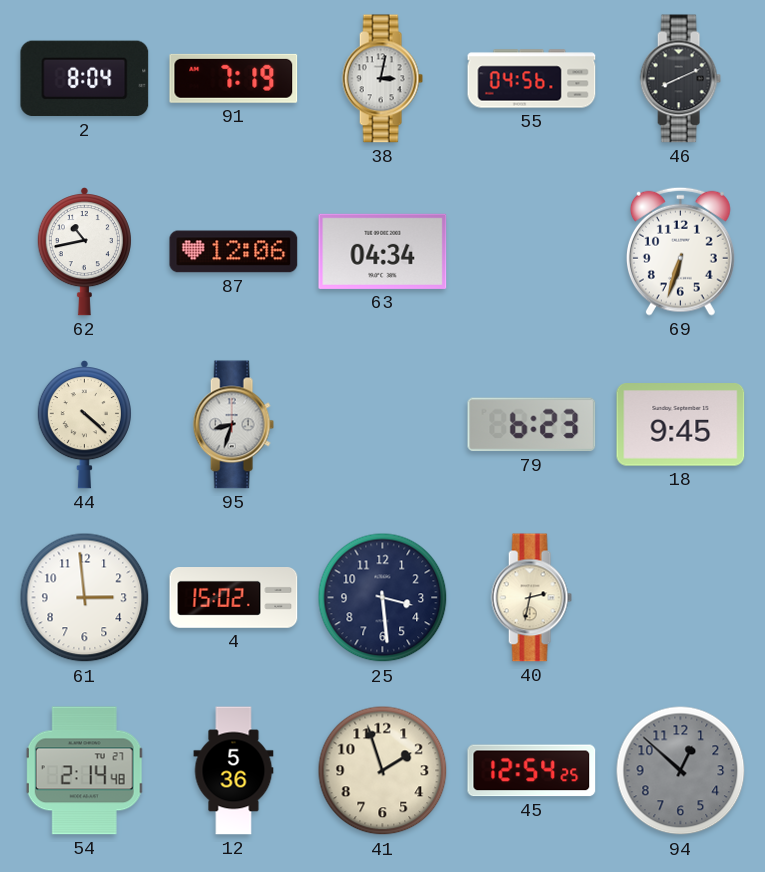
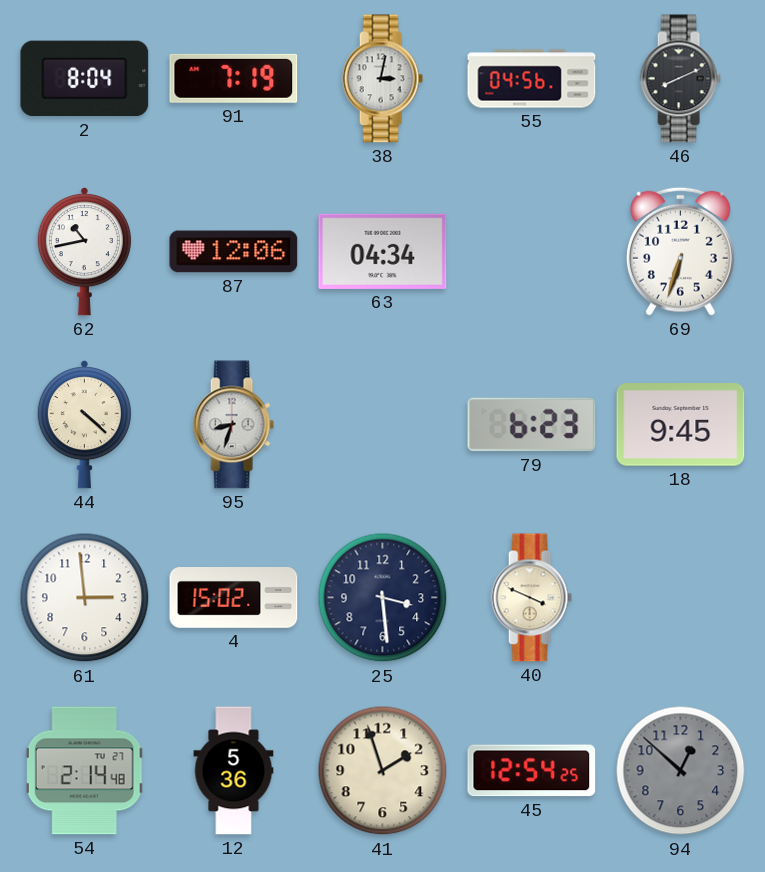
40: 2:32 -> 3:49 (531, 598)
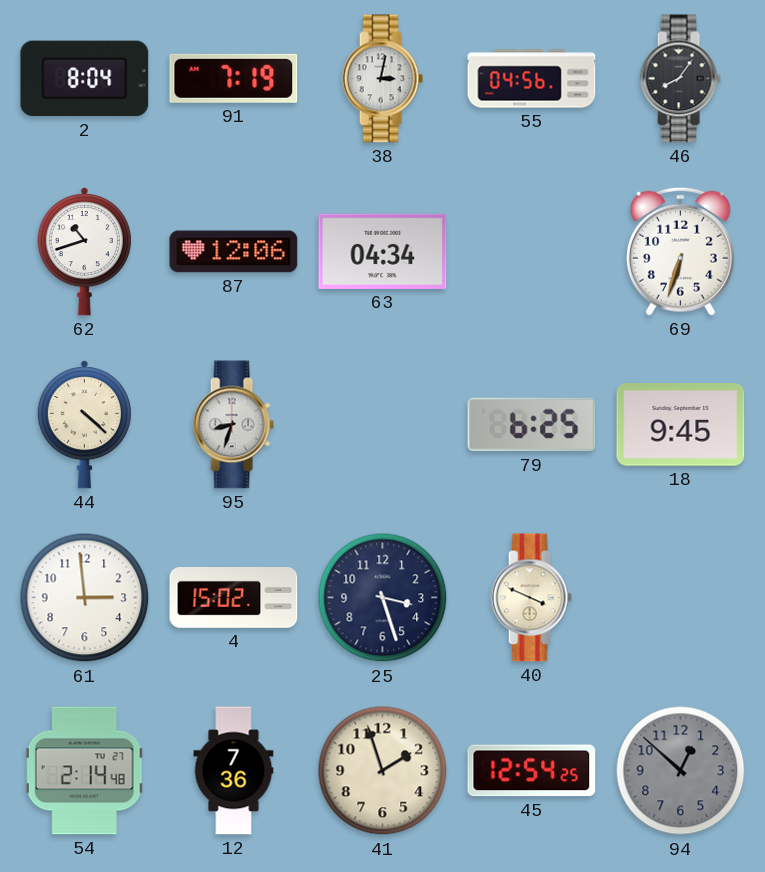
46: 8:11 -> 8:06 (680, 79)
62: 10:43 -> 10:42 (84, 252)
79: 6:23 -> 6:25 (532, 425)
25: 3:29 -> 3:27 (383, 598)
12: 5:36 -> 7:36 (234, 771)
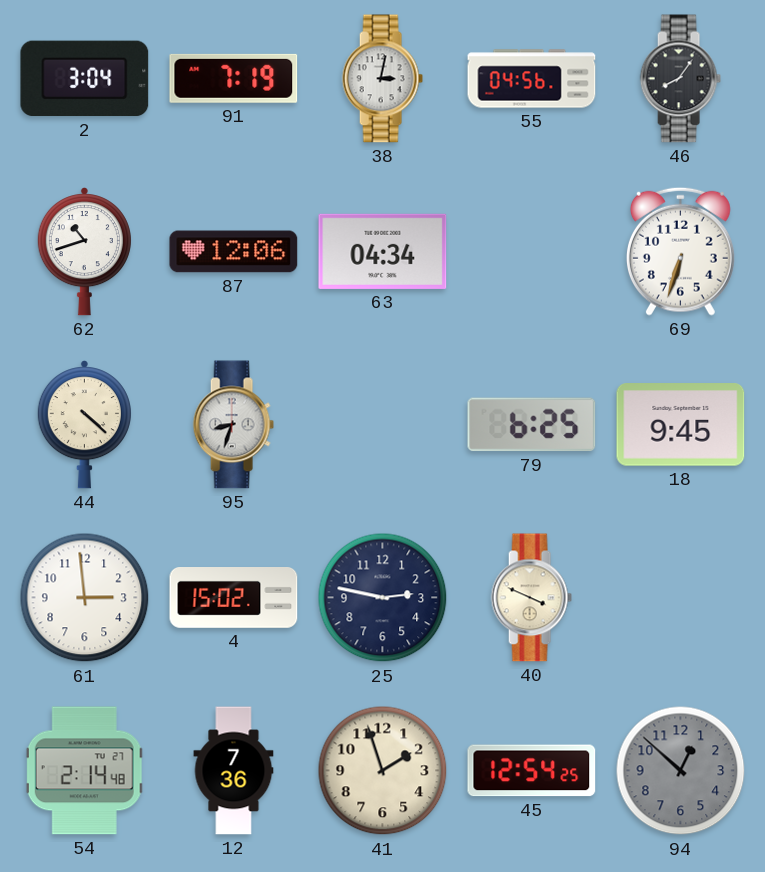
2: 8:04 -> 3:04 (85, 79)
25: 3:27 -> 2:47 (383, 598)
